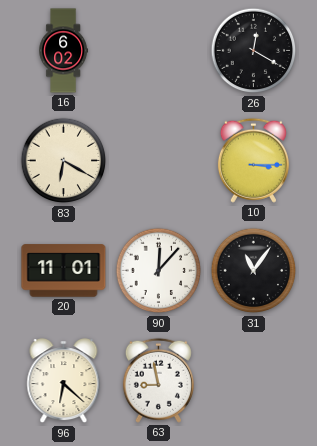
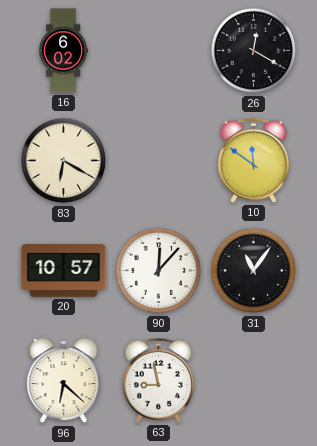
10: 3:15 -> 11:51 (253, 160)
20: 11:01 -> 10:57 (64, 271)
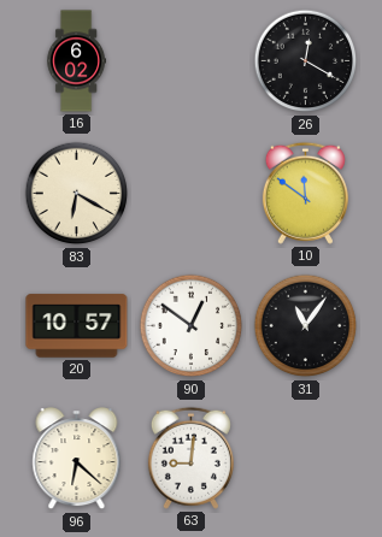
90: 12:07 -> 12:51 (192, 326)
63: 8:58 -> 9:01 (190, 458)
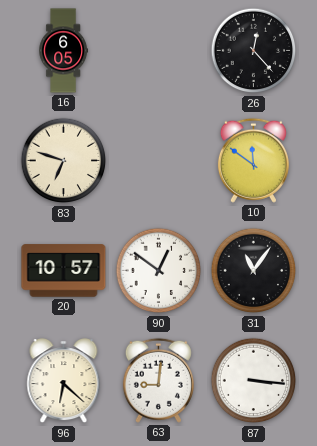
16: 6:02 -> 6:05 (63, 51)
26: 12:20 -> 12:23 (254, 51)
83: 6:20 -> 6:48 (64, 161)
87: none -> 3:16 (254, 381)
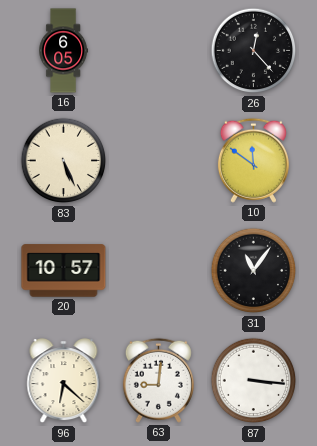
83: 6:48 -> 5:26 (64, 161)
90: 12:51 -> none (159, 271)
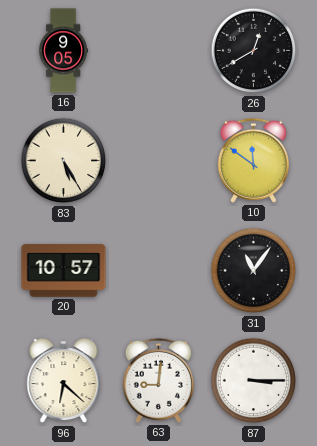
16: 6:05 -> 9:05 (63, 51)
26: 12:23 -> 12:40 (254, 51)
83: 5:26 -> 5:25 (64, 161)
87: 3:16 -> 3:15 (254, 381)
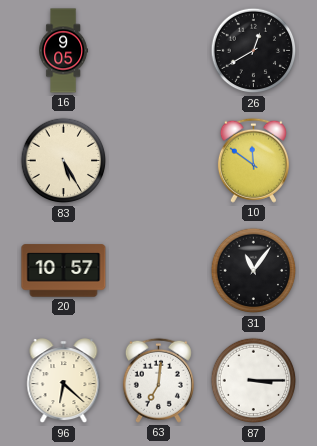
63: 9:01 -> 7:01 (158, 380)
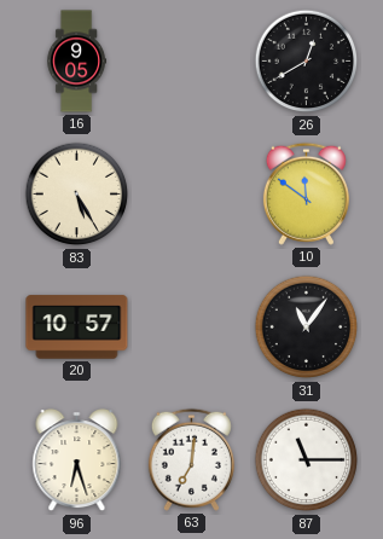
96: 6:22 -> 6:27 (77, 460)
87: 3:15 -> 11:15 (307, 460)
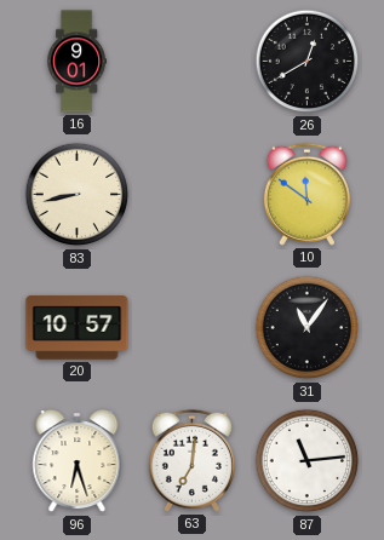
16: 9:05 -> 9:01 (76, 62)
83: 5:25 -> 8:43 (78, 195)
87: 11:15 -> 11:14 (308, 461)
